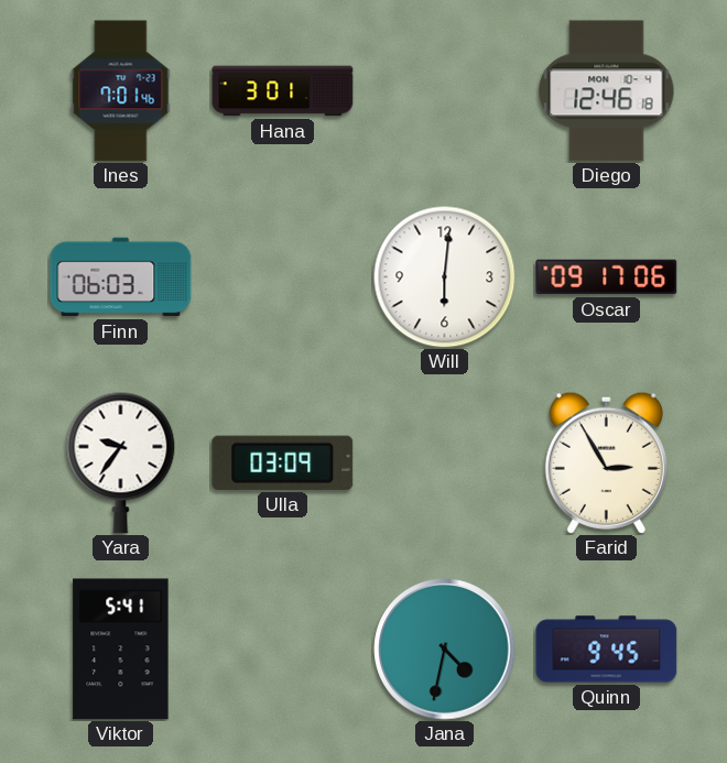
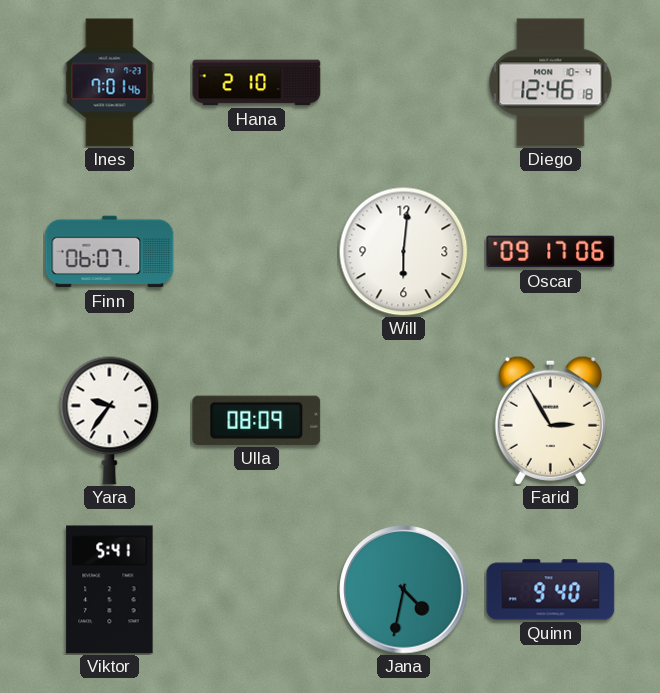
Hana: 3:01 -> 2:10 (257, 83)
Finn: 06:03 -> 06:07 (110, 252)
Ulla: 03:09 -> 08:09 (257, 420)
Quinn: 9:45 -> 9:40 (551, 590)
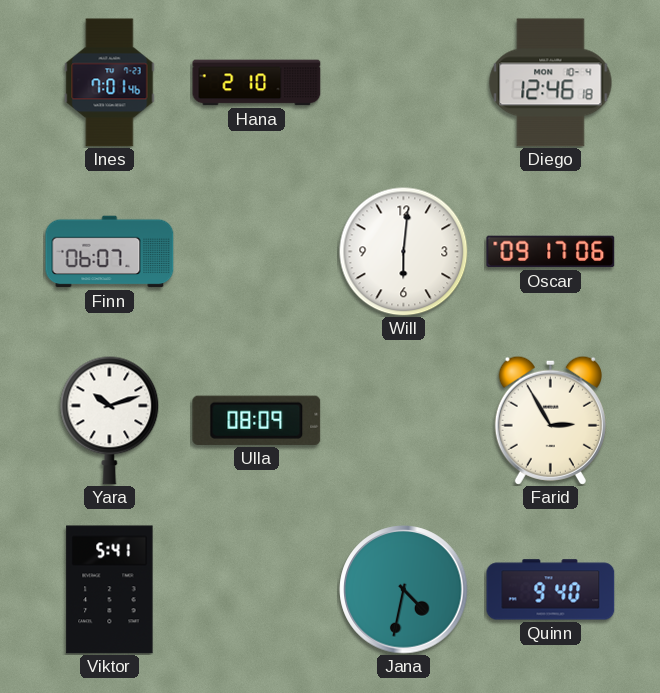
Yara: 9:36 -> 10:12 (110, 420)
